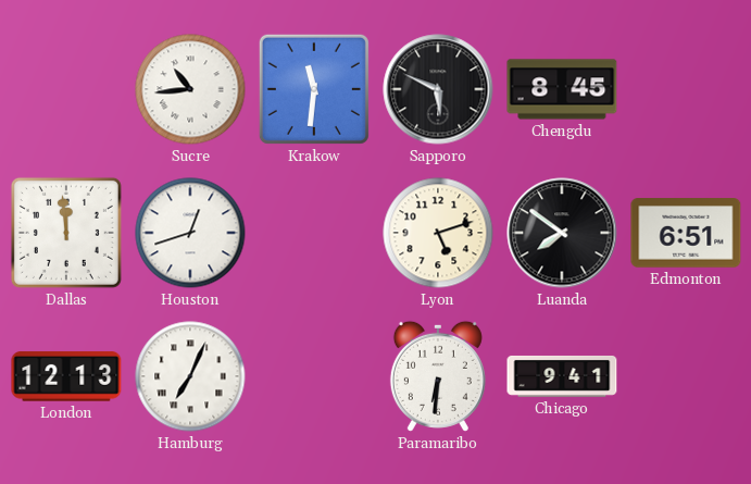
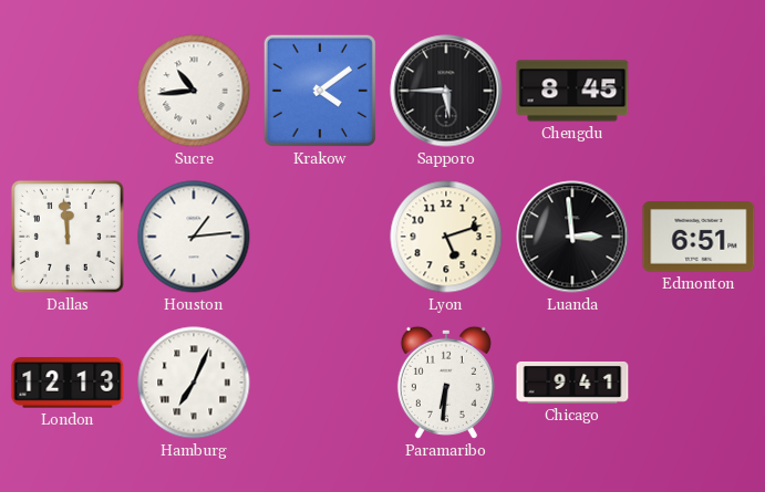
Krakow: 11:31 -> 4:09 (320, 91)
Sapporo: 5:49 -> 5:45 (446, 91)
Houston: 12:42 -> 1:14 (194, 237)
Luanda: 7:51 -> 2:59 (572, 237)
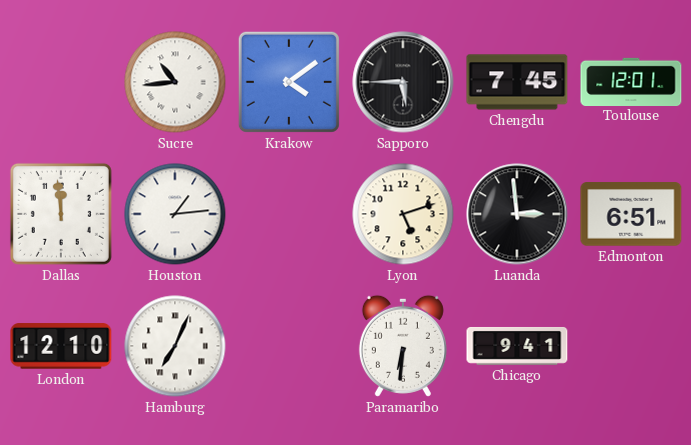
Chengdu: 8:45 -> 7:45 (517, 82)
Toulouse: none -> 12:01 (631, 81)
London: 12:13 -> 12:10 (61, 346)
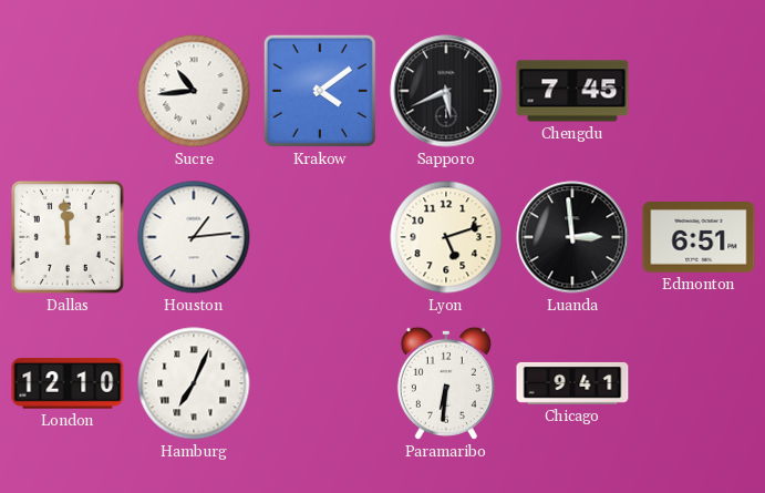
Sapporo: 5:45 -> 5:41 (446, 91)
Toulouse: 12:01 -> none (631, 81)
